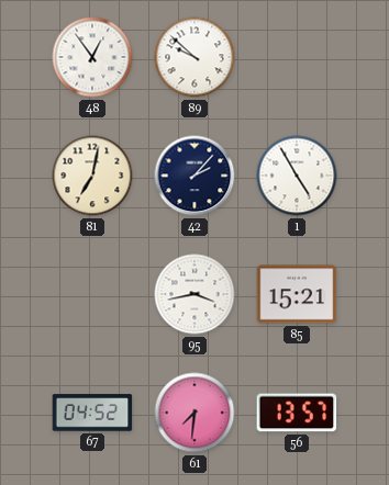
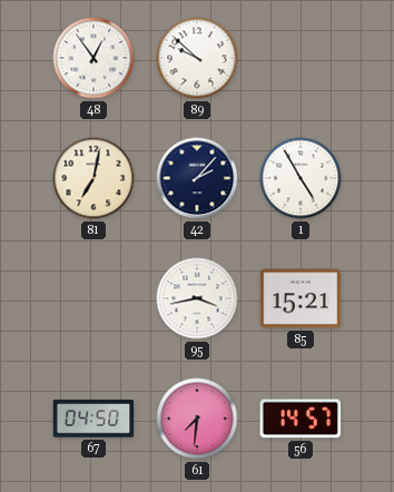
67: 04:52 -> 04:50 (93, 419)
56: 13:57 -> 14:57 (301, 419)
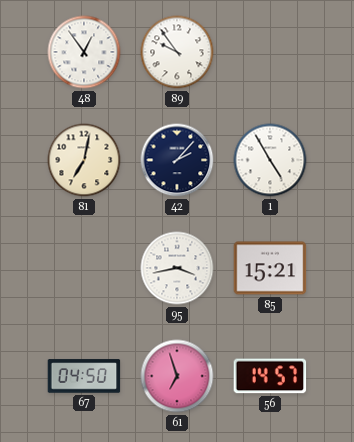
89: 9:52 -> 9:54 (177, 52)
61: 7:31 -> 6:57 (177, 376)
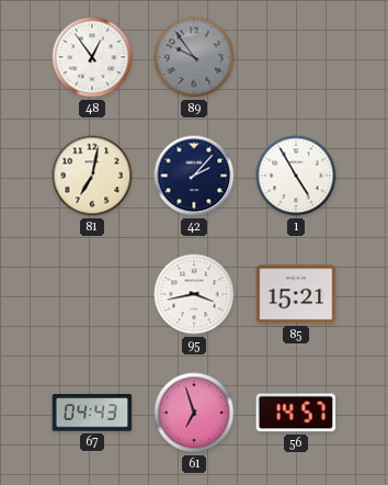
89 dial: white -> grey (194, 57)
67: 04:50 -> 04:43 (92, 413)
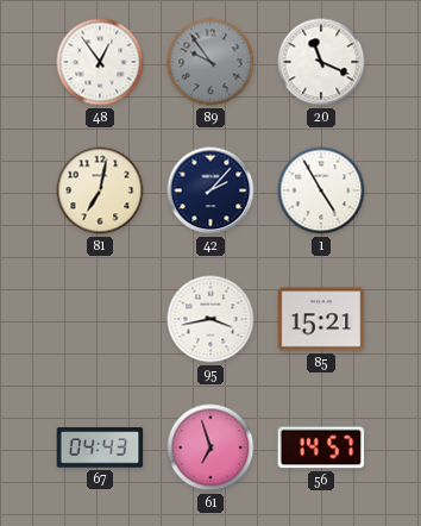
20: none -> 11:19 (321, 62)
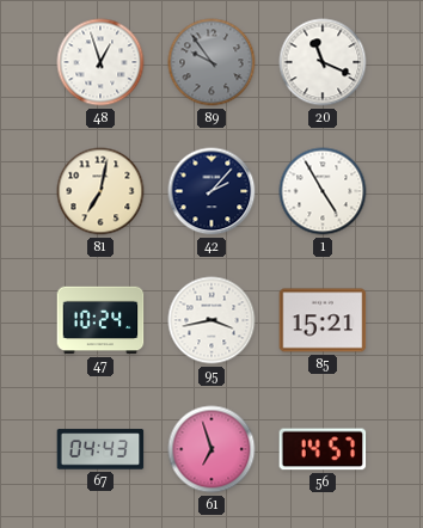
48: 12:54 -> 12:57 (100, 62)
47: none -> 10:24 (100, 320)
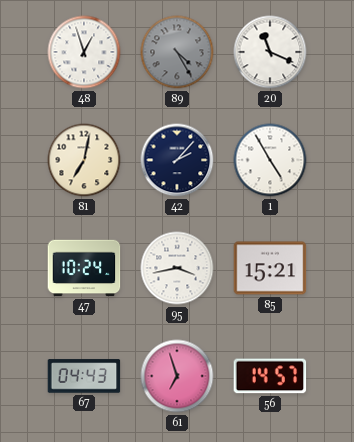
89: 9:54 -> 4:25 (177, 52)
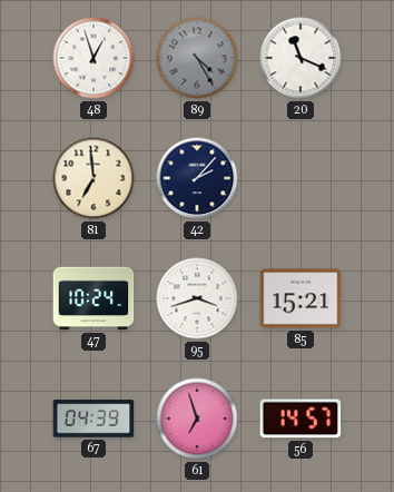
81: 7:02 -> 6:59 (93, 178)
1: 4:55 -> none (270, 160)
95: 3:43 -> 3:42 (197, 298)
67: 04:43 -> 04:39 (93, 419)
